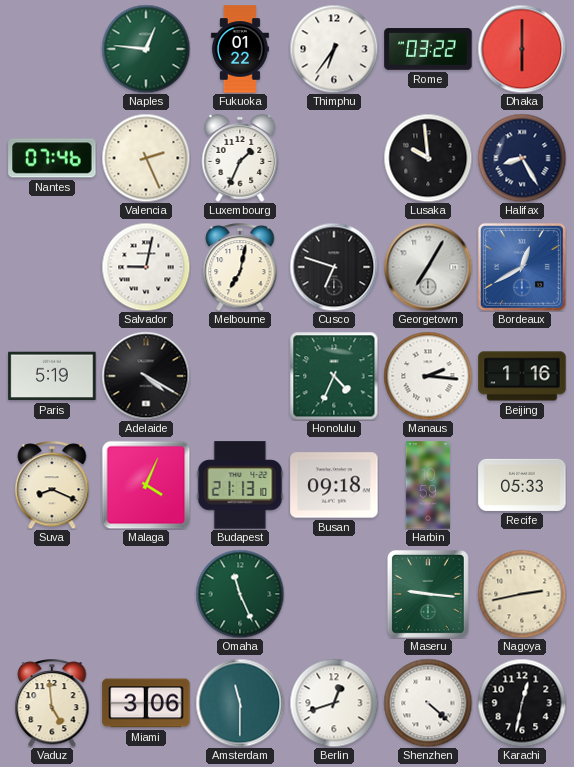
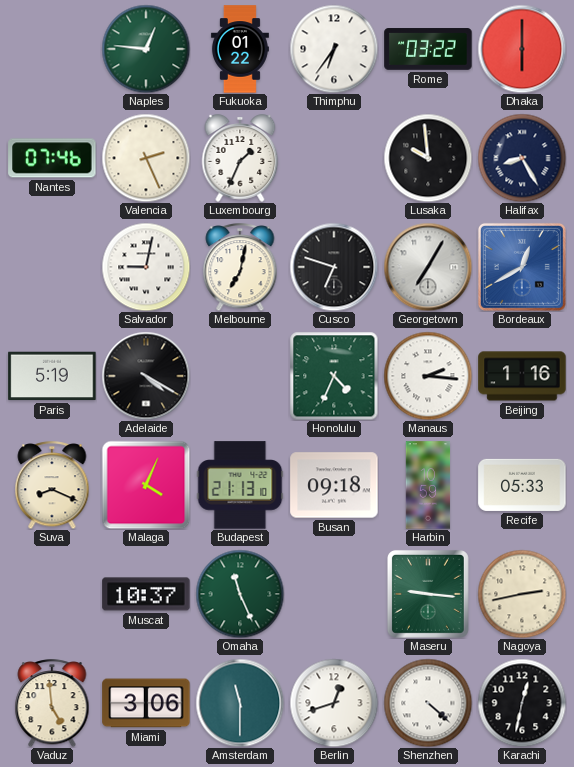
Muscat: none -> 10:37 (146, 594)
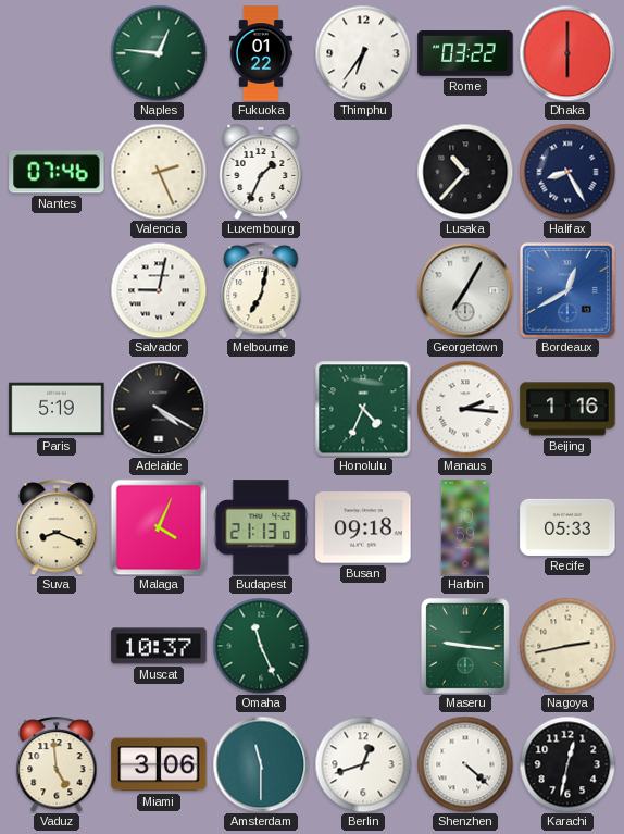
Lusaka: 9:59 -> 10:37 (465, 172)
Cusco: 6:48 -> none (334, 267)
